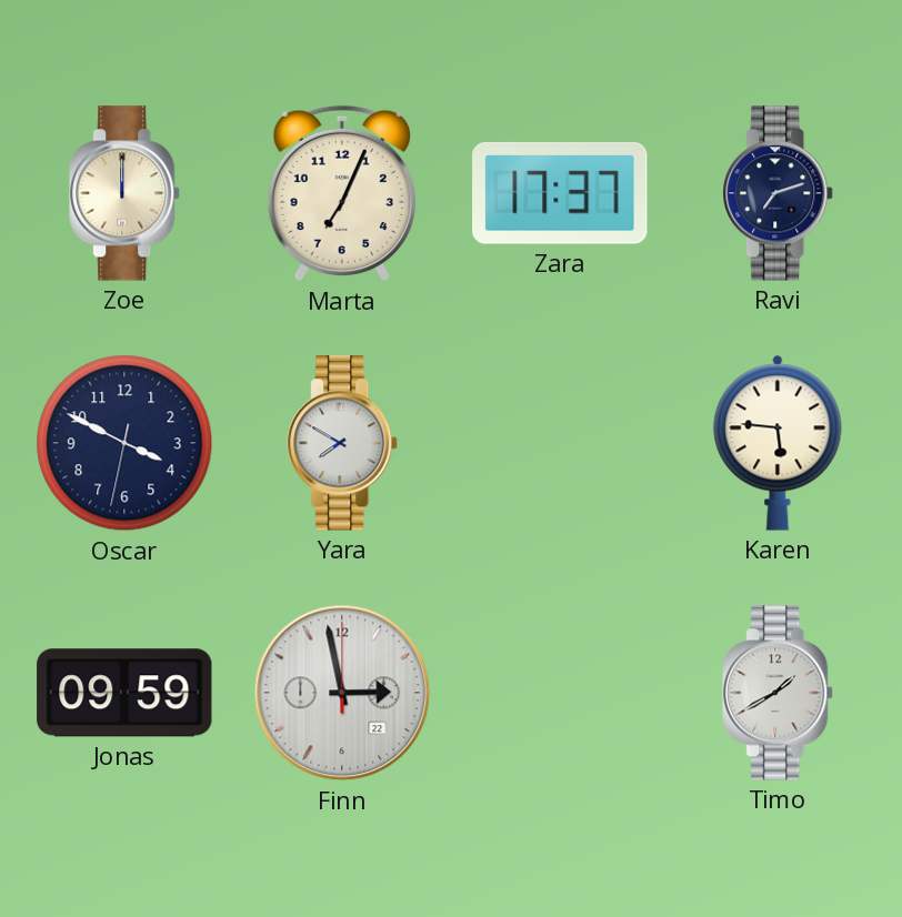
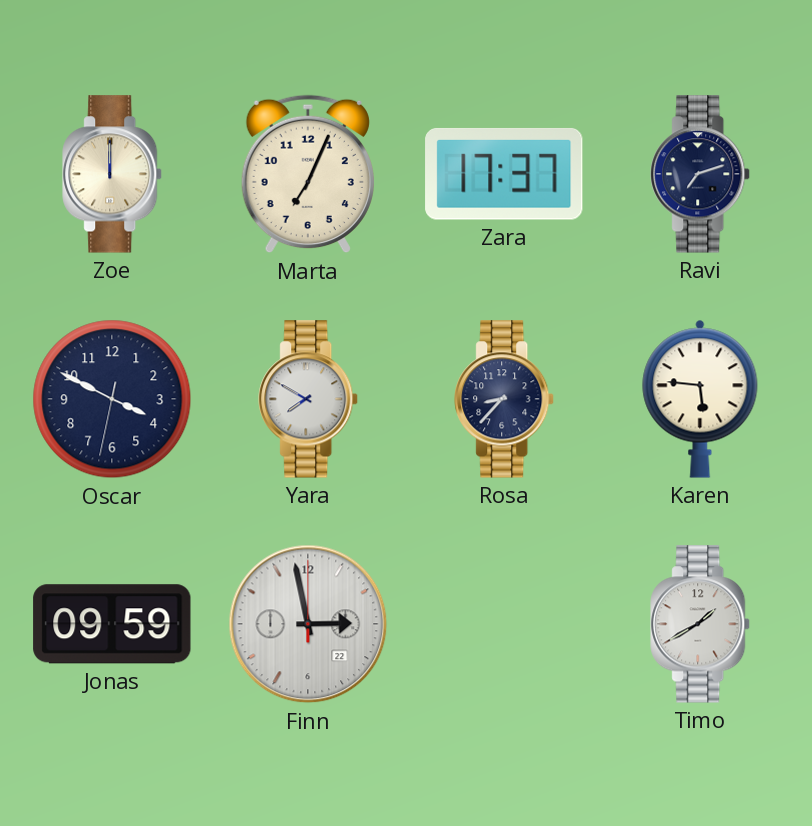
Rosa: none -> 8:37 (505, 399)
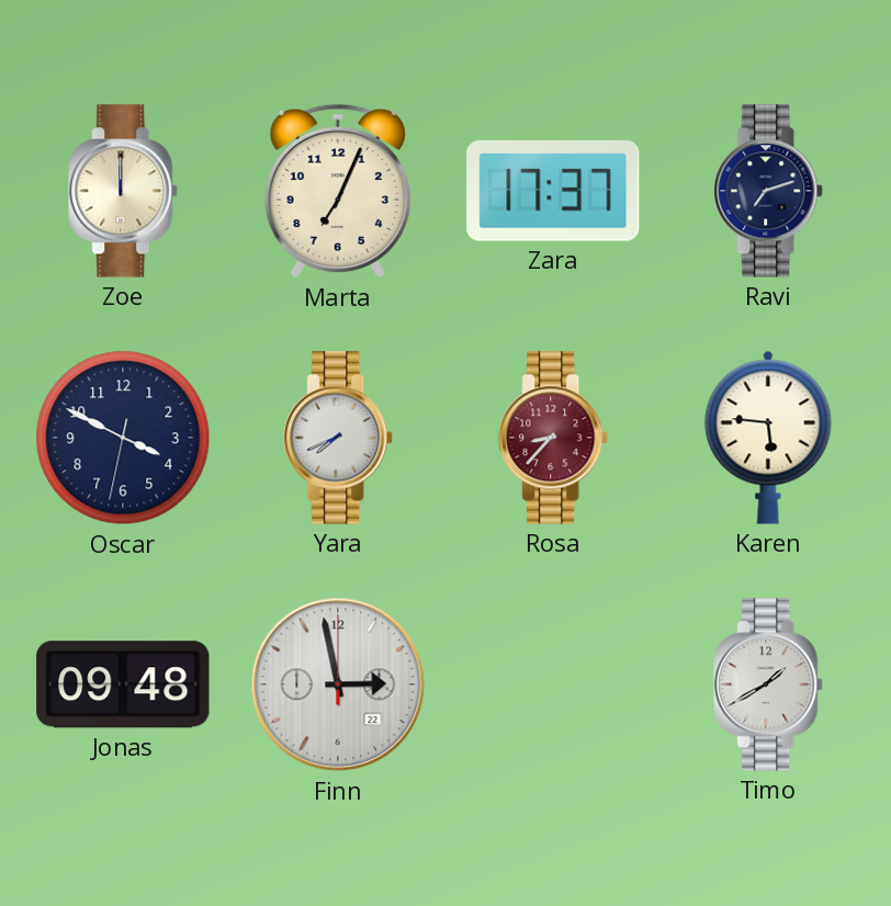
Yara: 7:50 -> 7:41 (339, 438)
Rosa dial: navy -> burgundy (554, 438)
Jonas: 09:59 -> 09:48 (123, 684)
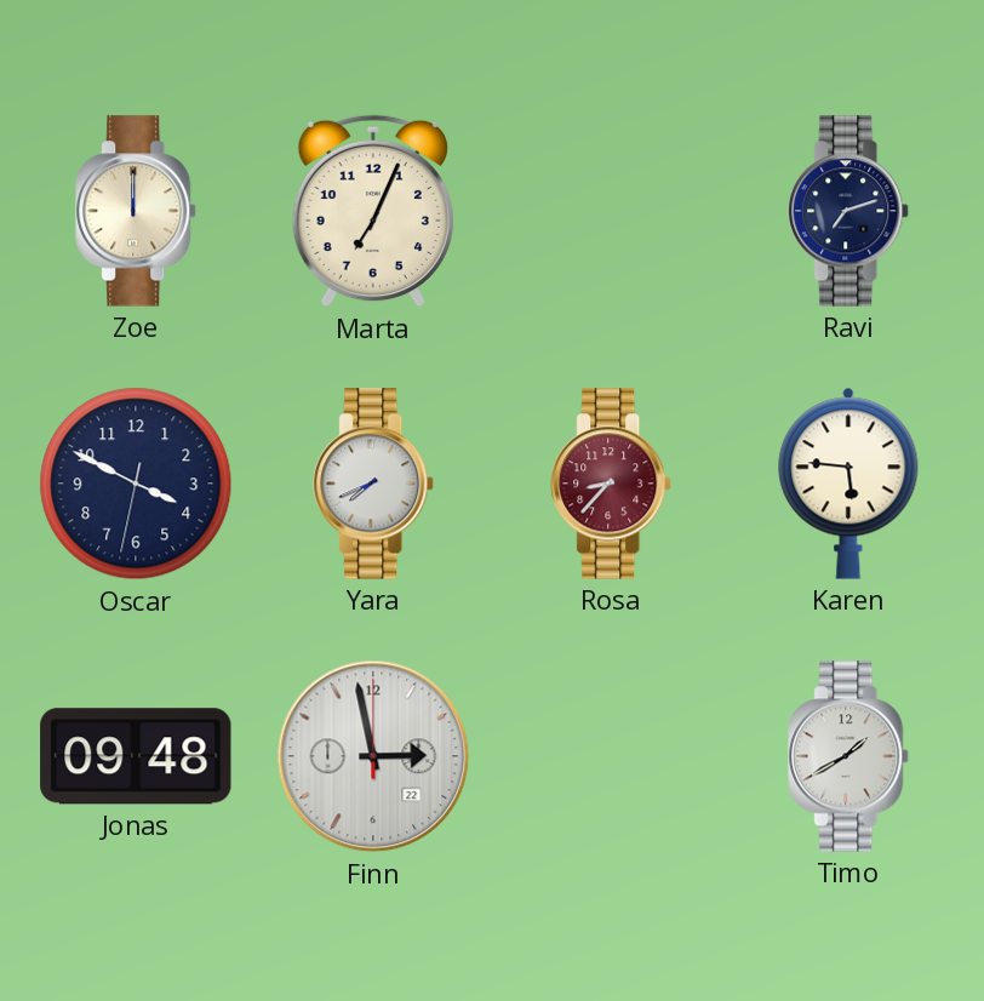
Zara: 17:37 -> none (553, 191)
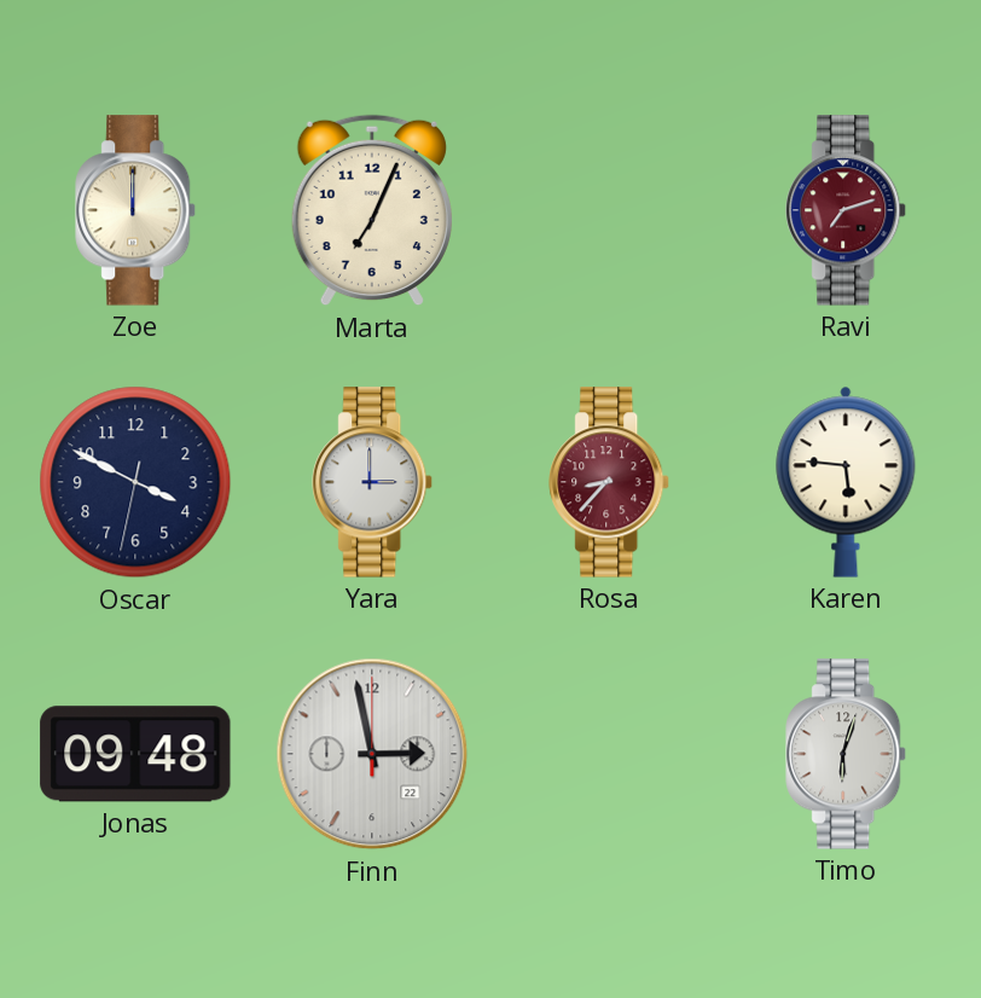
Ravi dial: navy -> burgundy (847, 210)
Yara: 7:41 -> 3:00 (373, 482)
Timo: 1:40 -> 6:03 (847, 754)
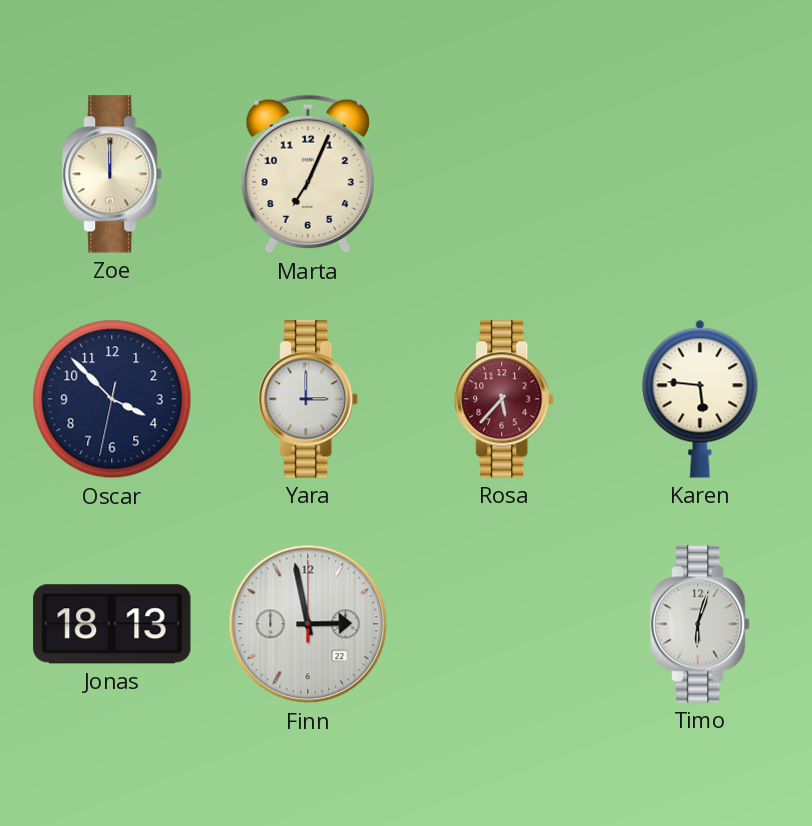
Ravi: 7:12 -> none (847, 210)
Oscar: 3:49 -> 3:52 (112, 399)
Rosa: 8:37 -> 5:37 (505, 399)
Jonas: 09:48 -> 18:13 (112, 624)
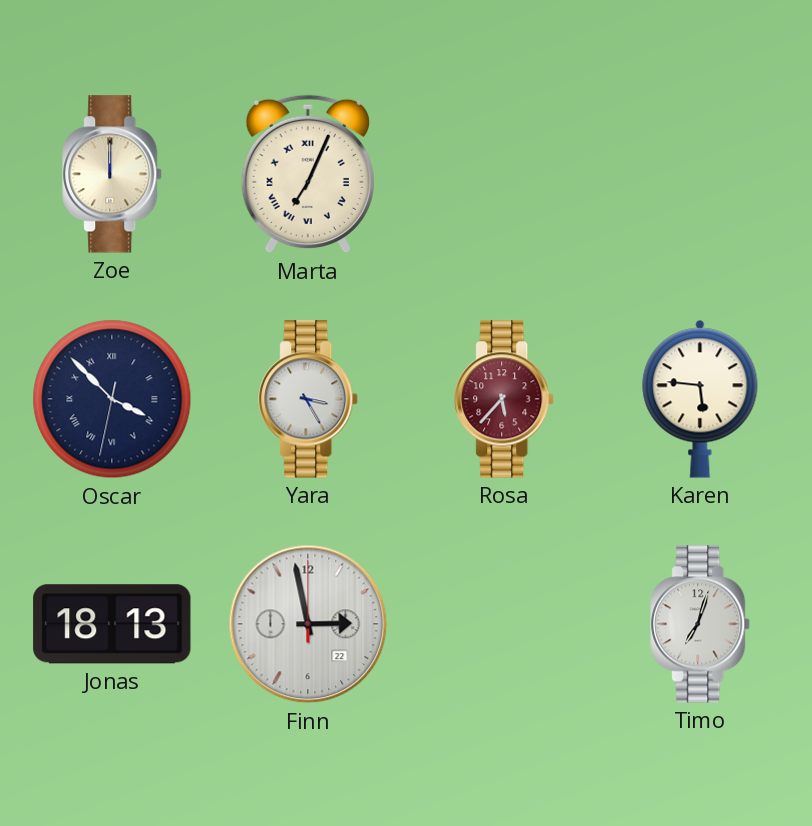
Marta numerals: Arabic -> Roman (308, 174)
Oscar numerals: Arabic -> Roman (112, 399)
Yara: 3:00 -> 3:25 (309, 399)
Timo: 6:03 -> 7:03 (701, 624)
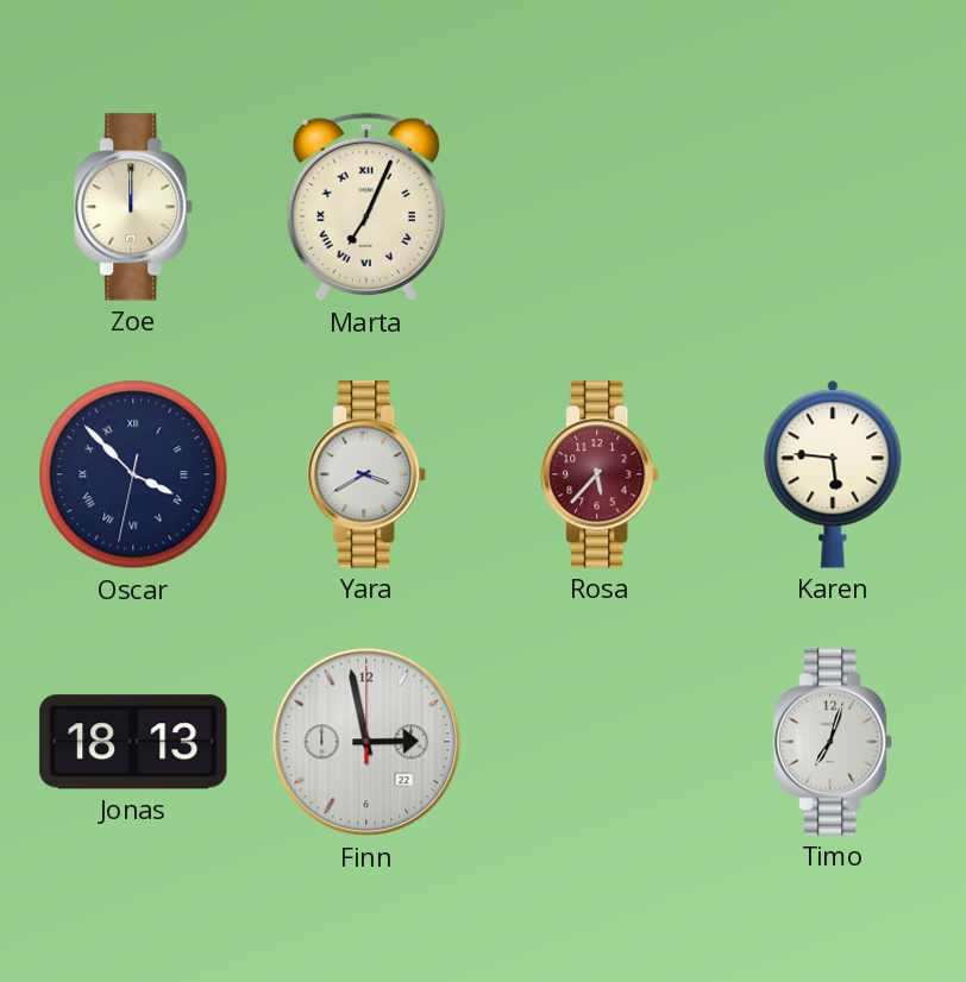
Yara: 3:25 -> 3:40 (368, 474)
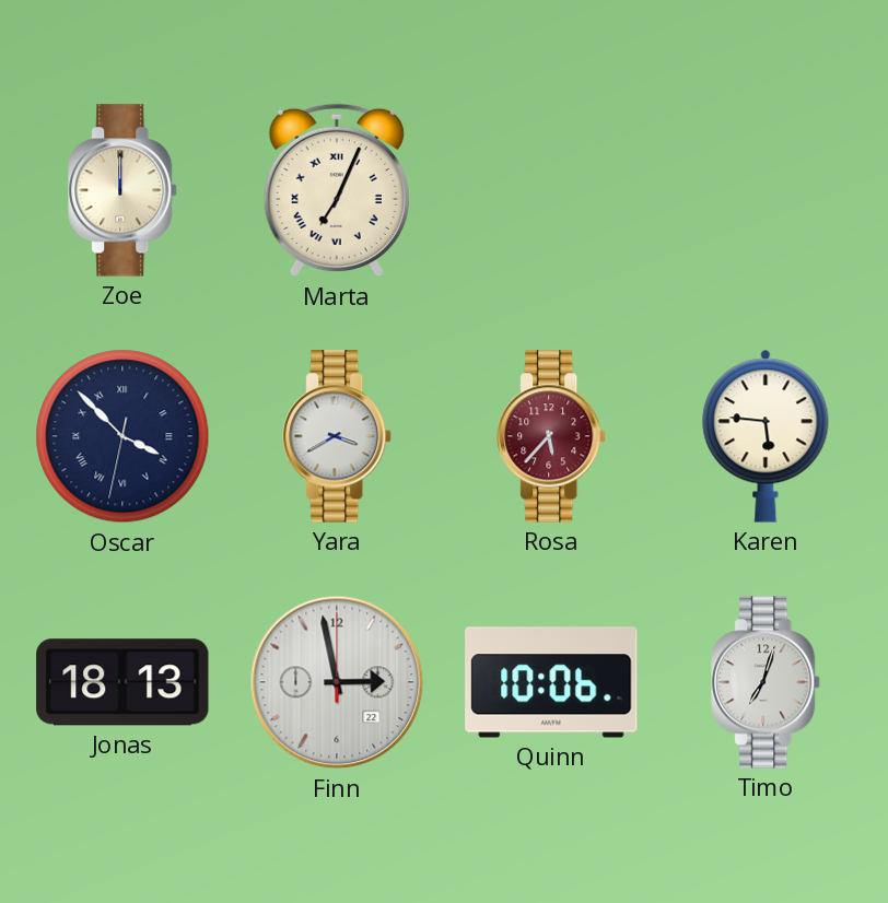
Quinn: none -> 10:06 (551, 682)
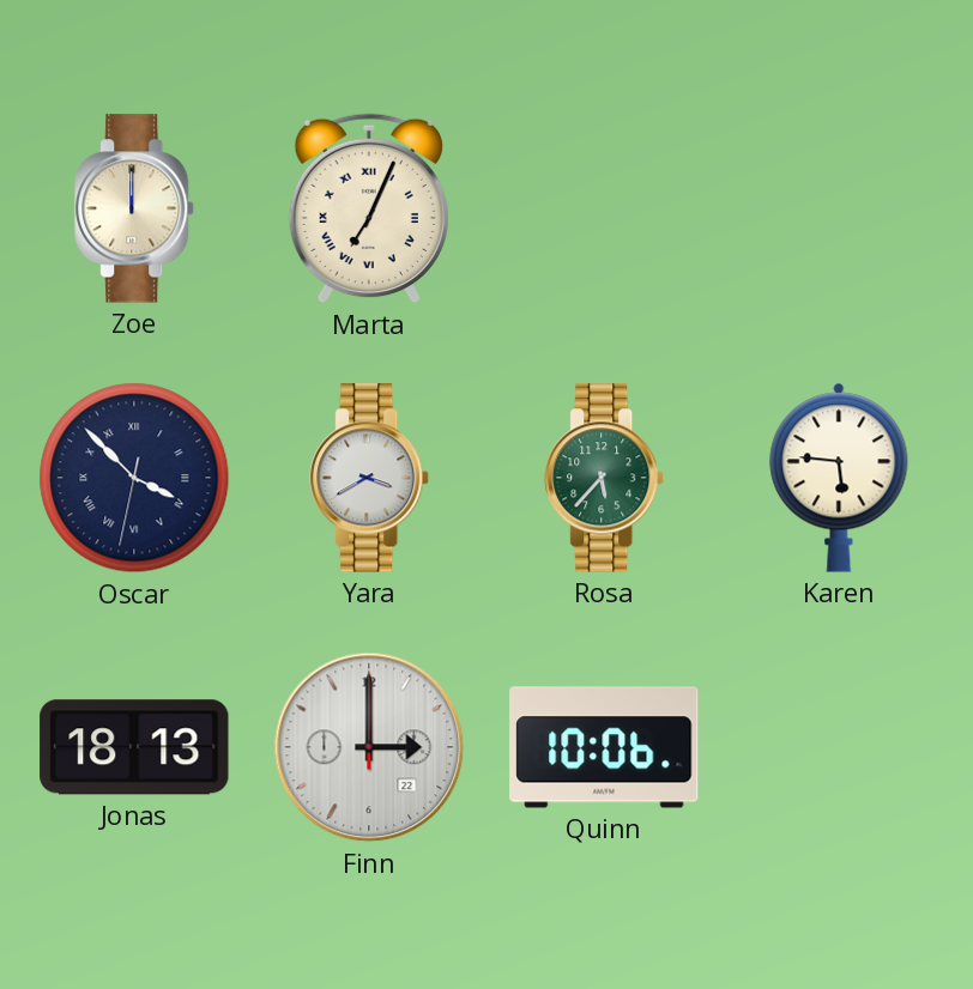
Rosa dial: burgundy -> green (605, 478)
Finn: 2:58 -> 3:00 (369, 747)
Timo: 7:03 -> none (767, 682)
